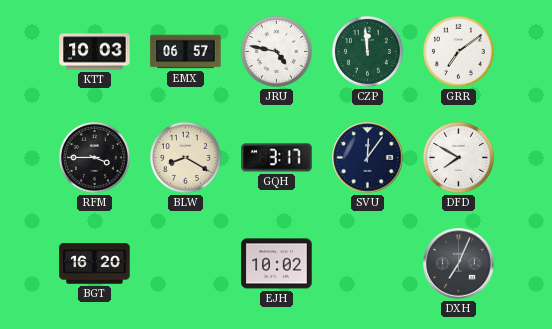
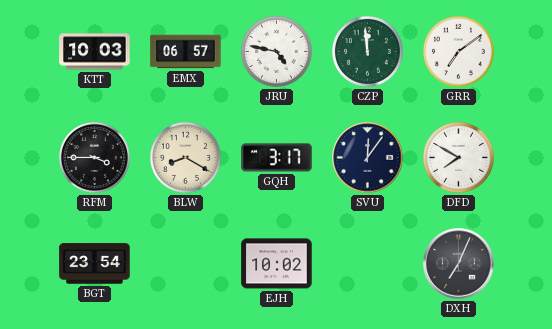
BGT: 16:20 -> 23:54 (95, 264)
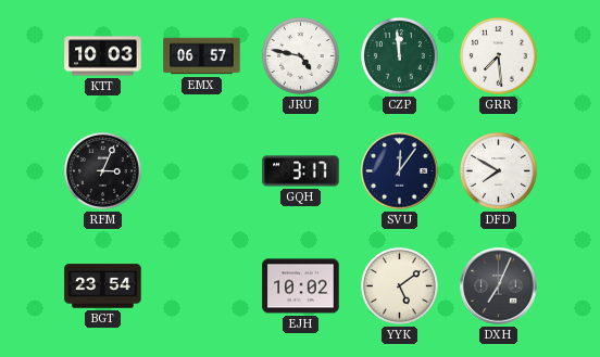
GRR: 7:09 -> 7:29 (498, 55)
RFM: 3:45 -> 3:04 (102, 170)
BLW: 8:20 -> none (185, 157)
YYK: none -> 5:09 (399, 285)
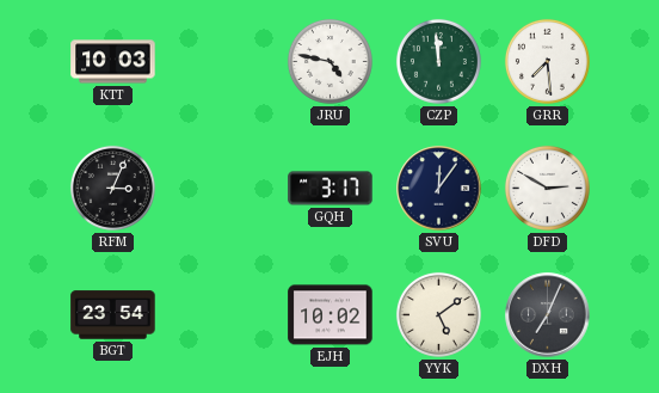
EMX: 06:57 -> none (202, 56)
DFD: 7:50 -> 2:50 (547, 188)
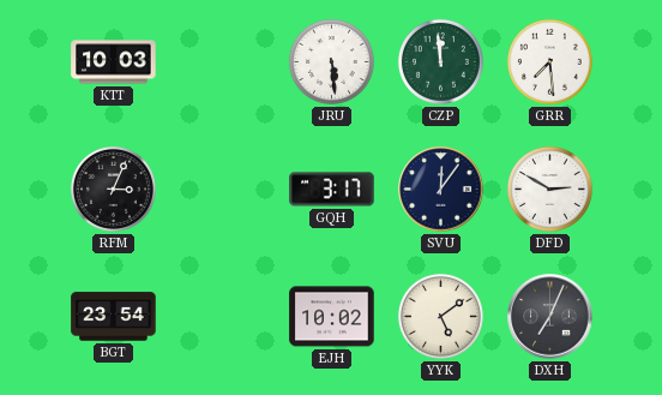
JRU: 4:47 -> 5:29 (331, 61)
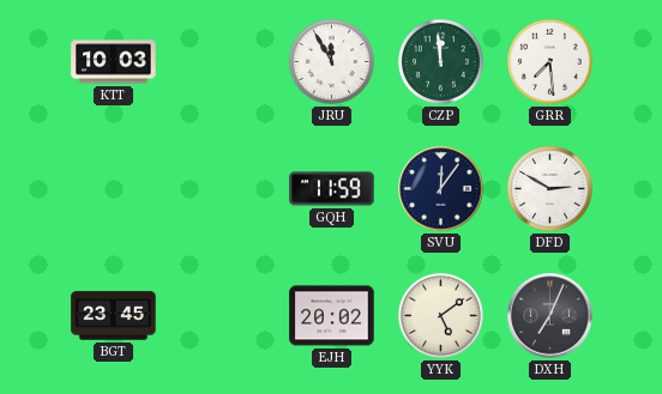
JRU: 5:29 -> 11:55 (331, 61)
RFM: 3:04 -> none (113, 188)
GQH: 3:17 -> 11:59 (332, 189)
BGT: 23:54 -> 23:45 (114, 316)
EJH: 10:02 -> 20:02 (332, 316)
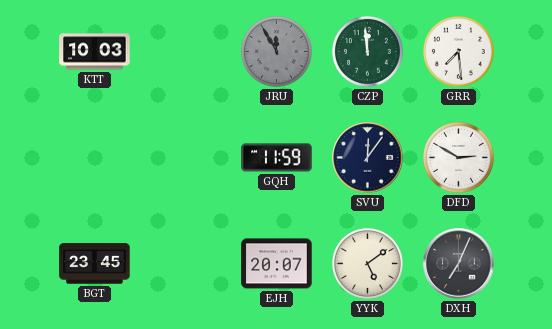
JRU dial: white -> grey (276, 51)
EJH: 20:02 -> 20:07 (277, 264)
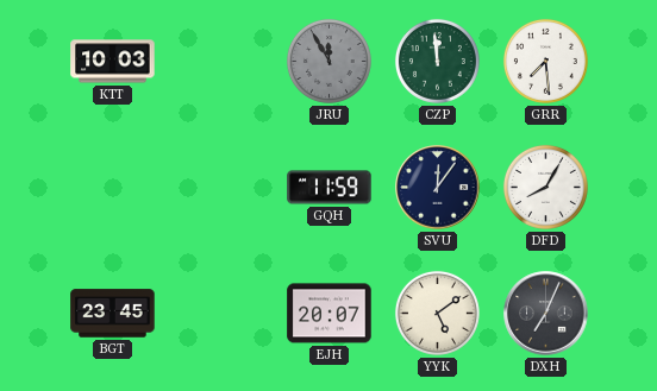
DFD: 2:50 -> 8:05 (545, 187)
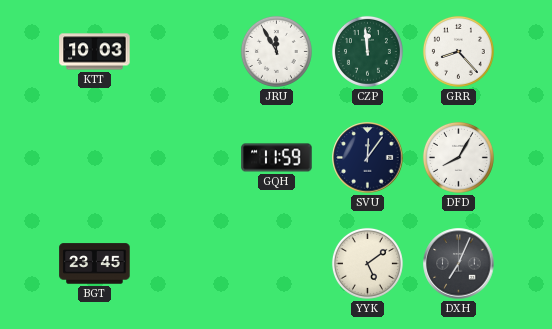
JRU dial: grey -> white (276, 51)
GRR: 7:29 -> 8:23 (458, 51)
EJH: 20:07 -> none (330, 314)
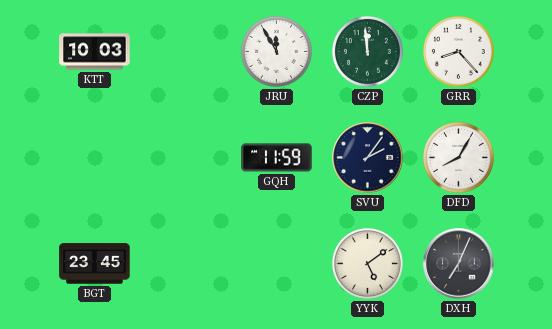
SVU: 12:06 -> 2:06 (368, 158)
